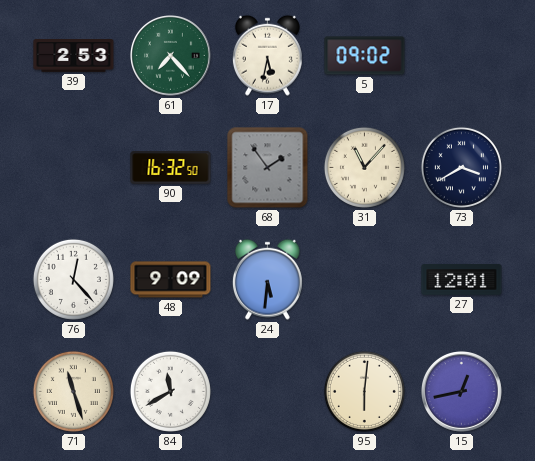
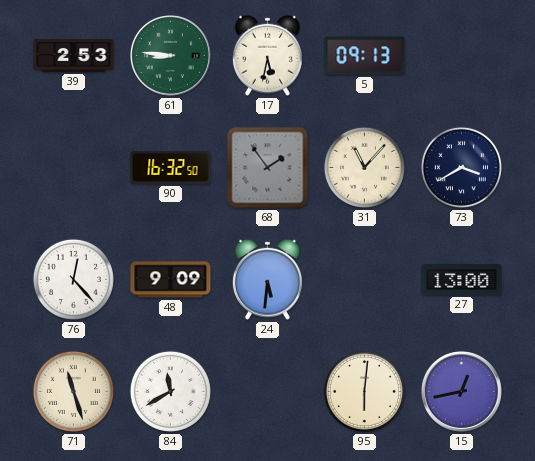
61: 7:23 -> 8:46 (171, 56)
5: 09:02 -> 09:13 (365, 56)
27: 12:01 -> 13:00 (462, 280)
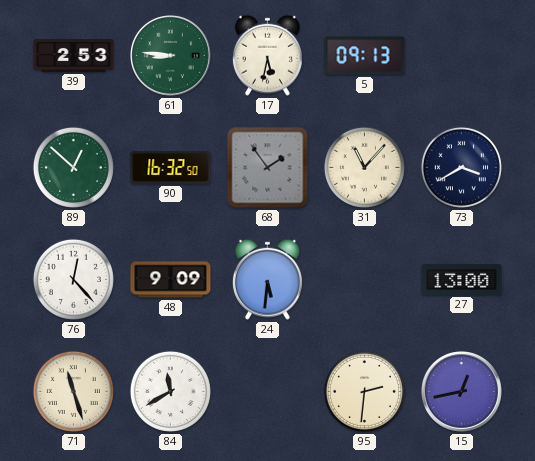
89: none -> 12:52 (73, 167)
95: 6:01 -> 2:31 (364, 391)
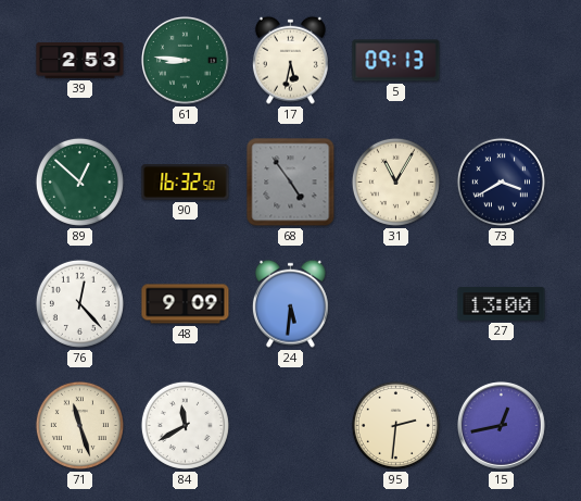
68: 1:54 -> 4:54 (291, 183)
31: 11:07 -> 11:05 (395, 181)
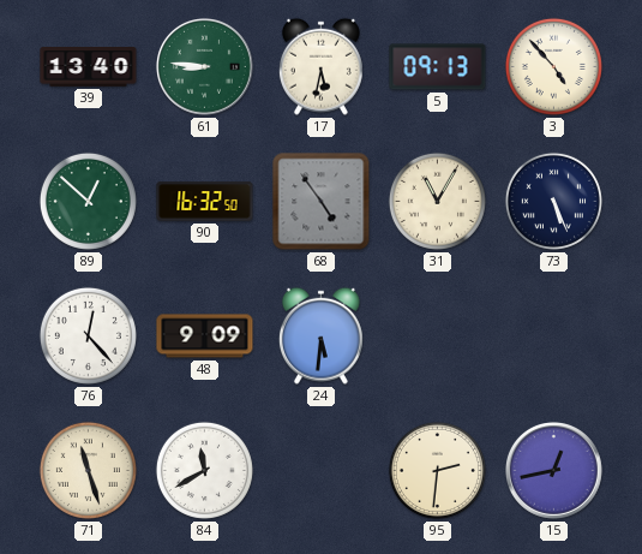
39: 2:53 -> 13:40 (89, 67)
3: none -> 4:53 (553, 66)
73: 3:40 -> 5:26 (553, 201)
27: 13:00 -> none (502, 304)
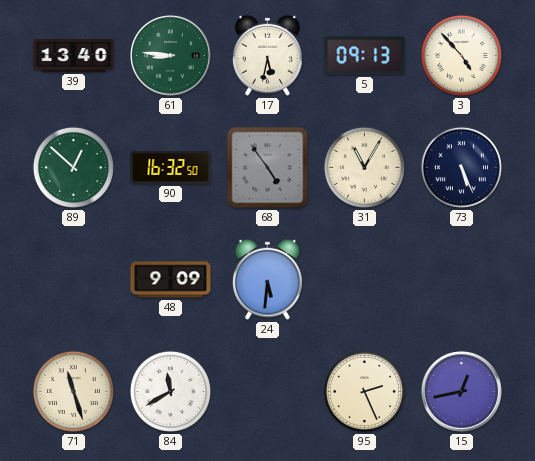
76: 12:23 -> none (88, 335)
95: 2:31 -> 2:26 (364, 391)
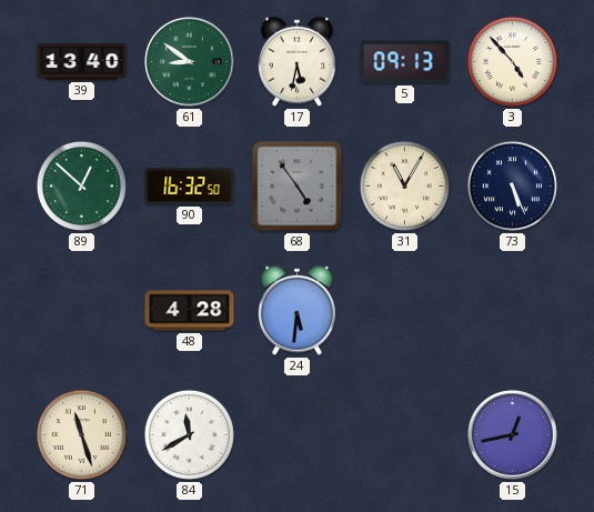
61: 8:46 -> 8:51 (190, 62)
48: 9:09 -> 4:28 (190, 311)
95: 2:26 -> none (364, 391)
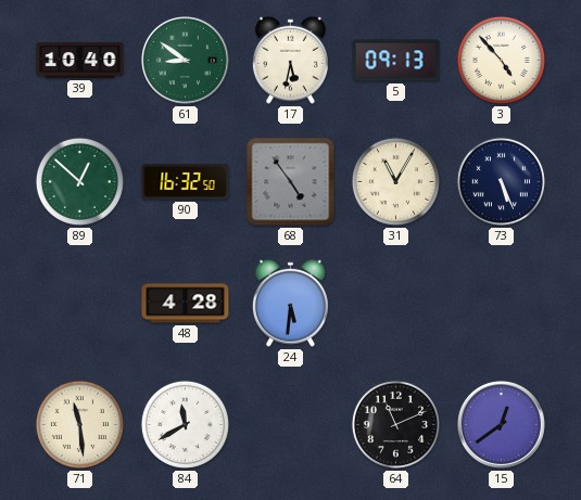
39: 13:40 -> 10:40 (80, 61)
71: 11:27 -> 11:29 (79, 424)
64: none -> 11:11 (395, 424)
15: 12:43 -> 12:39 (502, 425)
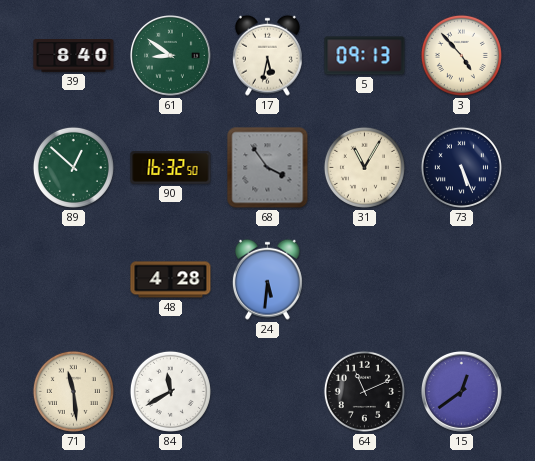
39: 10:40 -> 8:40 (74, 56)
68: 4:54 -> 3:54 (268, 168)
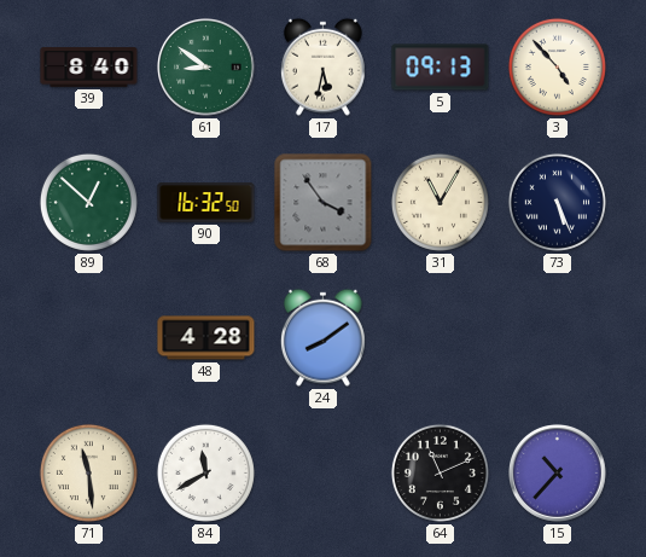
24: 5:31 -> 8:09 (322, 337)
15: 12:39 -> 10:37 (558, 474)
